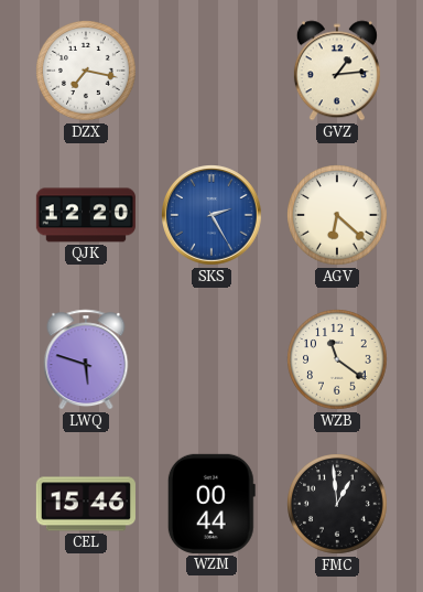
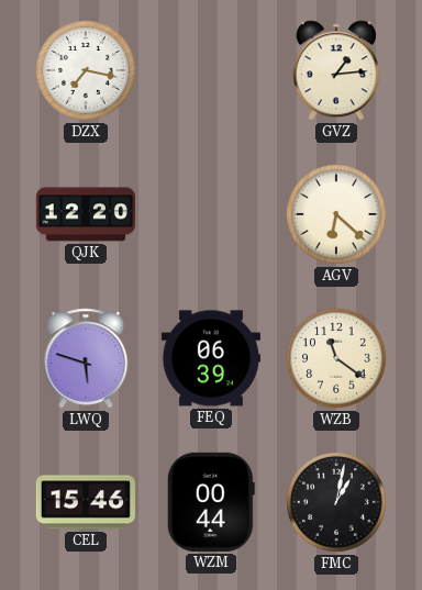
SKS: 2:25 -> none (213, 216)
FEQ: none -> 06:39 (211, 358)
FMC: 12:59 -> 1:02 (336, 502)
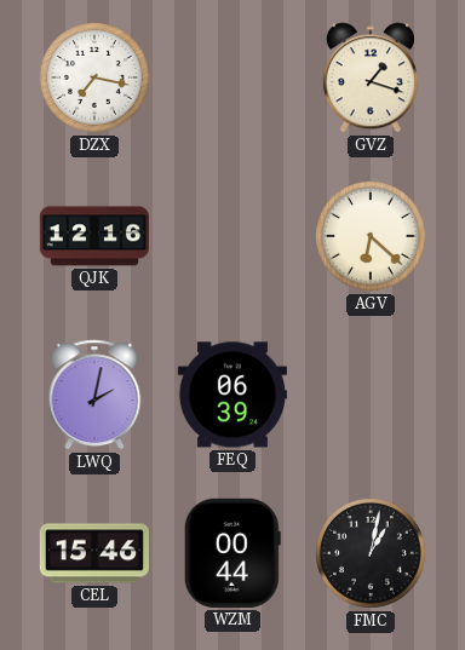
GVZ: 1:14 -> 1:18 (371, 77)
QJK: 12:20 -> 12:16 (94, 236)
LWQ: 5:48 -> 2:02 (94, 395)
WZB: 11:21 -> none (336, 358)
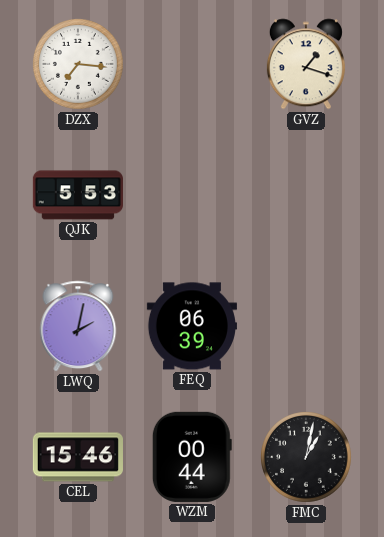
DZX: 7:17 -> 7:16 (78, 64)
QJK: 12:16 -> 5:53 (78, 195)
AGV: 6:22 -> none (371, 236)
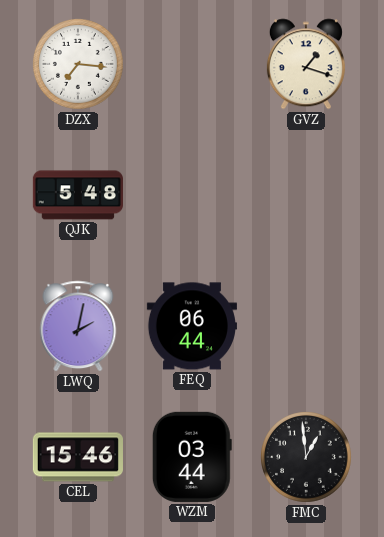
QJK: 5:53 -> 5:48 (78, 195)
FEQ: 06:39 -> 06:44 (192, 326)
WZM: 00:44 -> 03:44 (192, 457)
FMC: 1:02 -> 12:59 (306, 457)
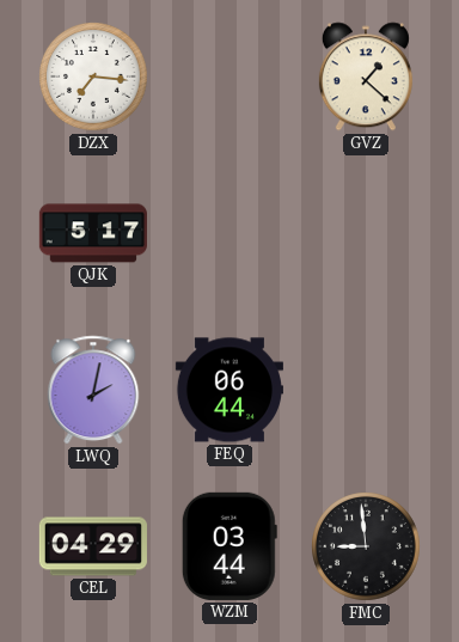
GVZ: 1:18 -> 1:22 (366, 77)
QJK: 5:48 -> 5:17 (93, 233)
CEL: 15:46 -> 04:29 (93, 546)
FMC: 12:59 -> 8:59 (366, 546)
